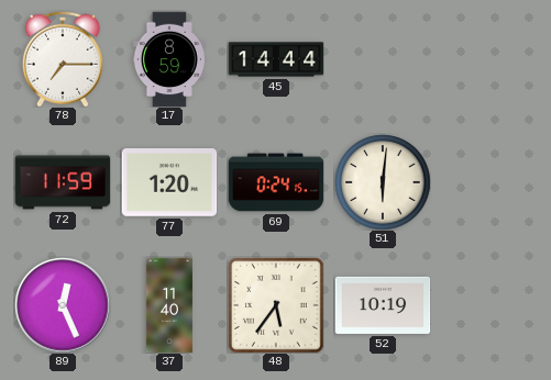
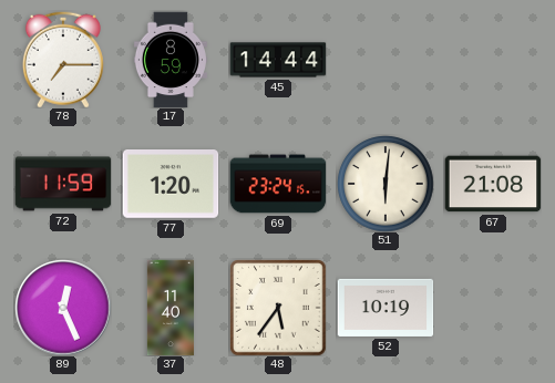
69: 0:24 -> 23:24 (278, 184)
67: none -> 21:08 (493, 184)
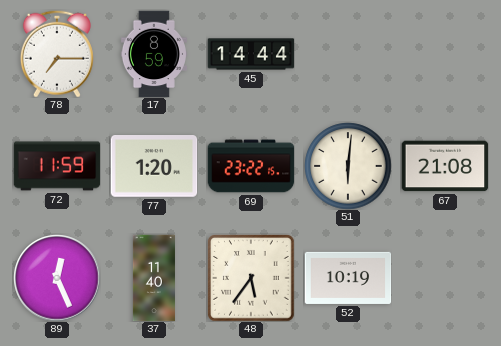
69: 23:24 -> 23:22 (251, 166)
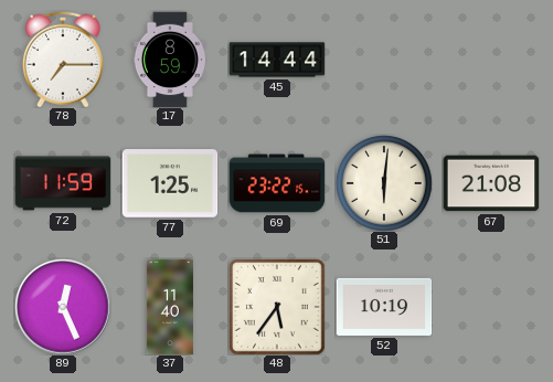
77: 1:20 -> 1:25 (170, 184)
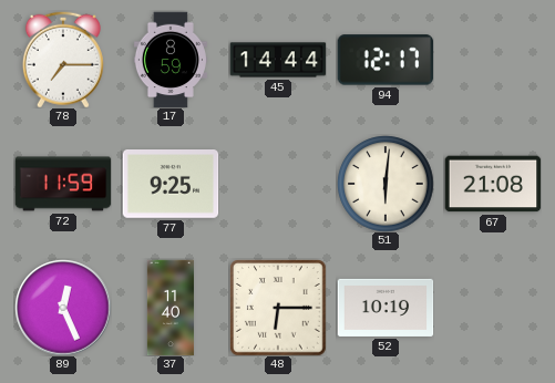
94: none -> 12:17 (386, 60)
77: 1:25 -> 9:25 (171, 185)
69: 23:22 -> none (277, 183)
48: 5:36 -> 6:15 (278, 308)
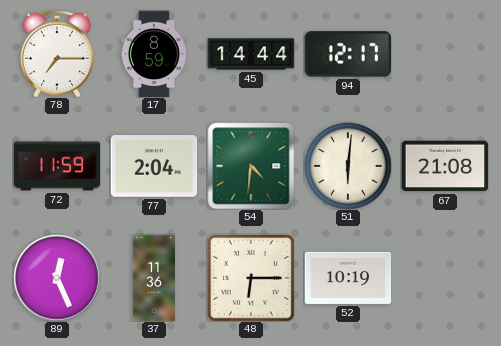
77: 9:25 -> 2:04 (154, 167)
54: none -> 4:31 (251, 166)
37: 11:40 -> 11:36 (153, 278)
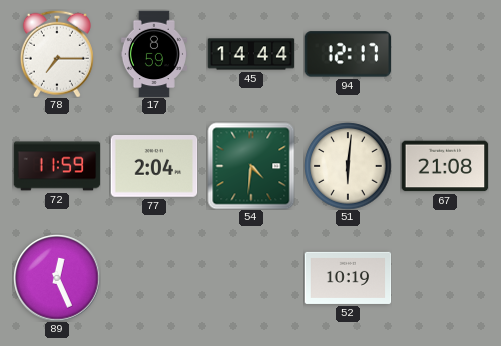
37: 11:36 -> none (153, 278)
48: 6:15 -> none (251, 278)
